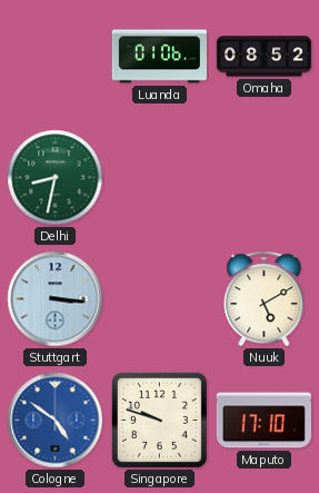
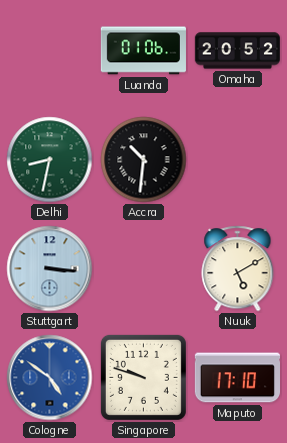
Omaha: 08:52 -> 20:52 (237, 51)
Accra: none -> 10:31 (144, 160)
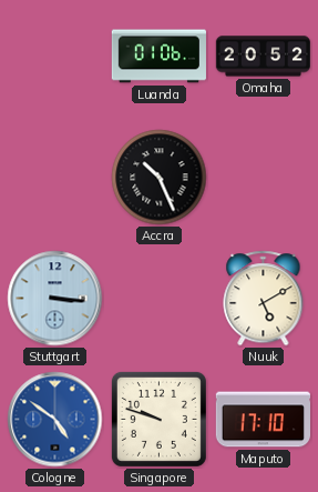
Delhi: 8:32 -> none (50, 160)
Accra: 10:31 -> 10:26 (160, 178)
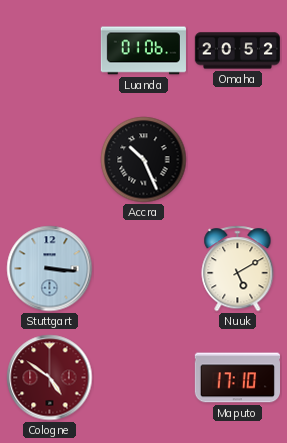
Cologne dial: blue -> burgundy (50, 378)
Singapore: 9:48 -> none (158, 419)
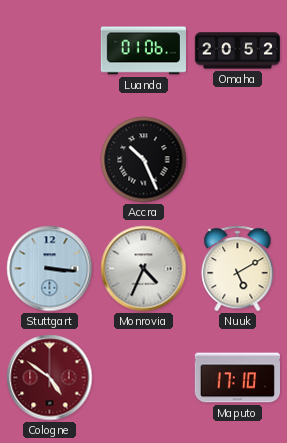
Monrovia: none -> 4:34 (144, 269)
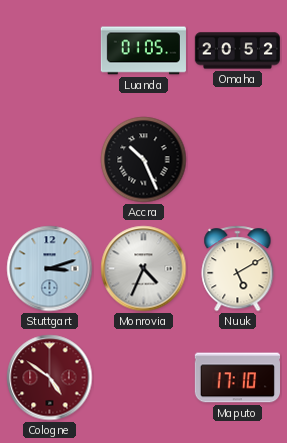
Luanda: 01:06 -> 01:05 (143, 51)
Stuttgart: 3:16 -> 3:12 (50, 269)
